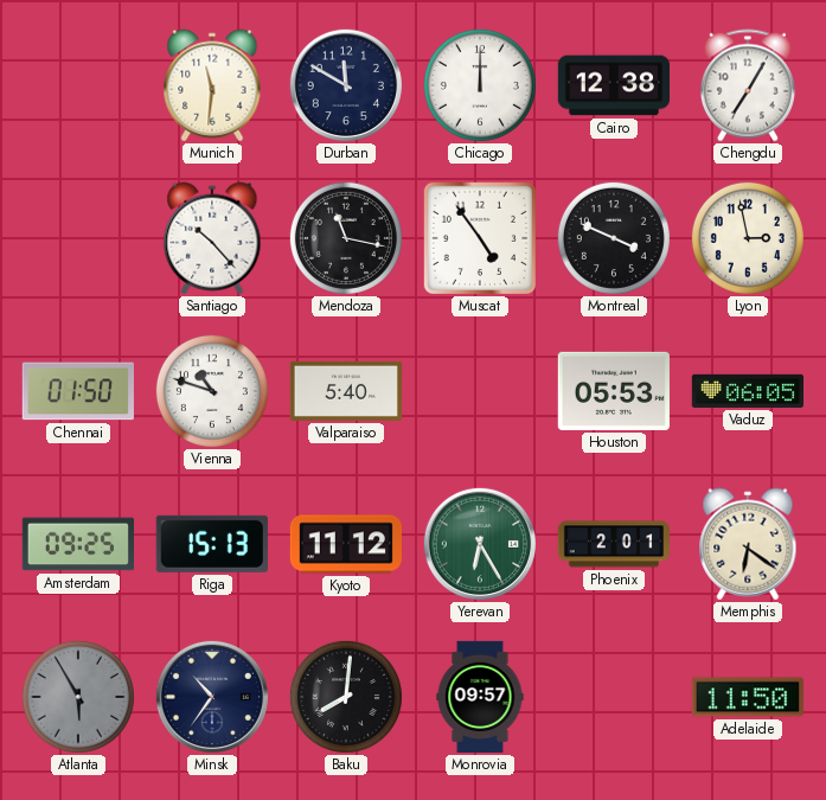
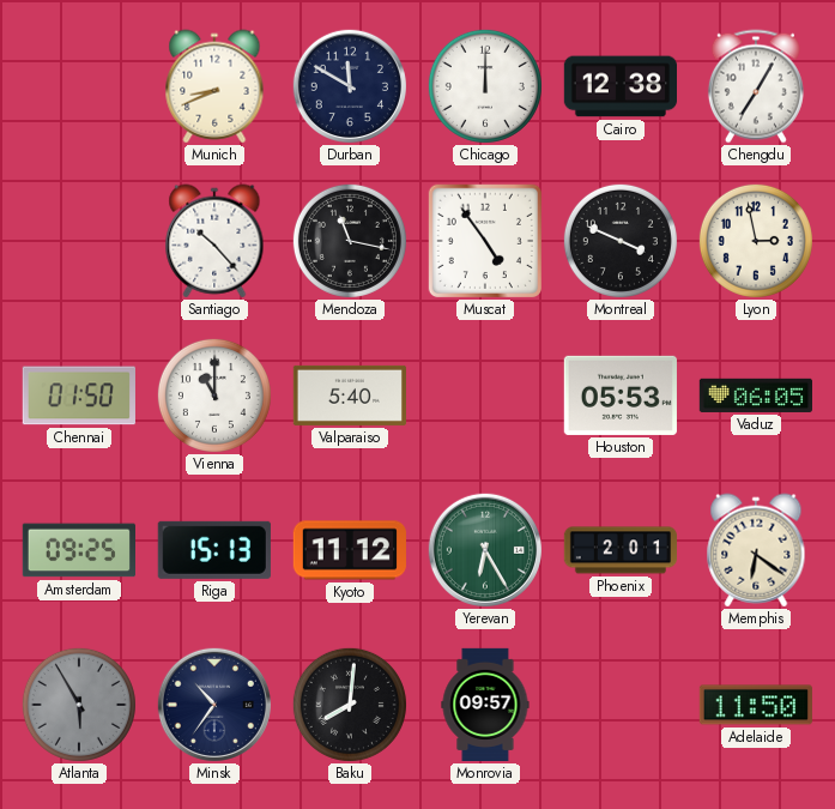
Munich: 11:31 -> 8:41 (214, 86)
Vienna: 10:48 -> 11:00 (214, 396)
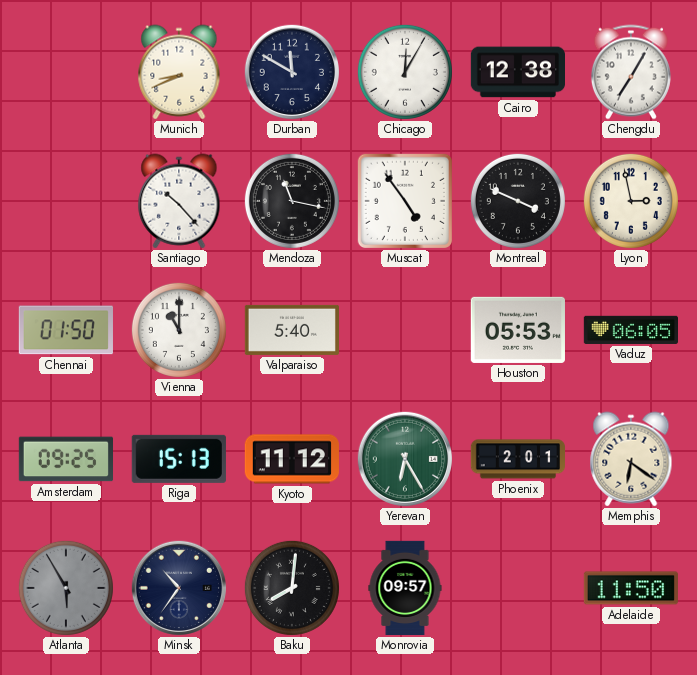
Chicago: 12:00 -> 12:05 (405, 72)
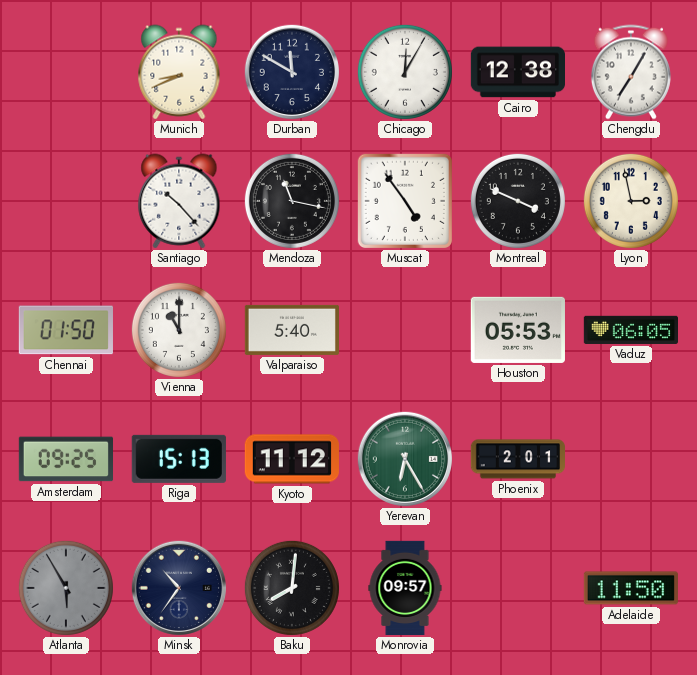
Memphis: 6:21 -> none (631, 459)
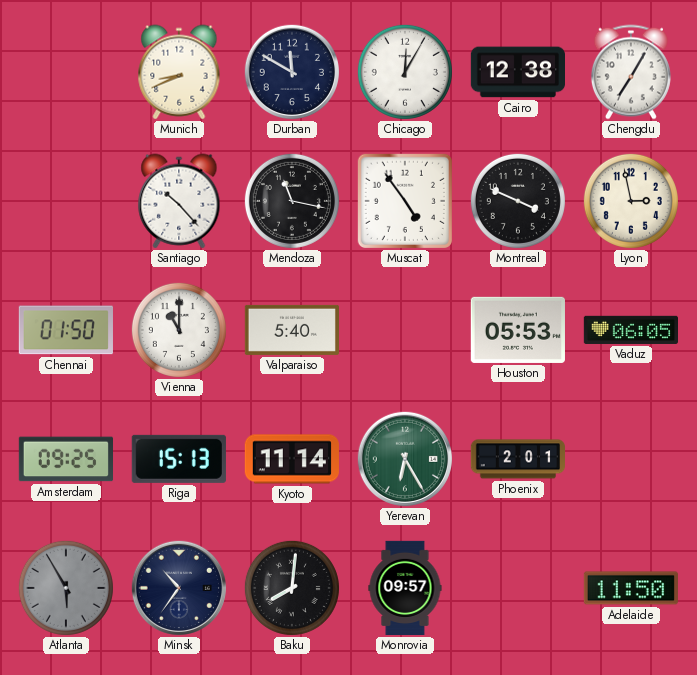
Kyoto: 11:12 -> 11:14 (292, 459)
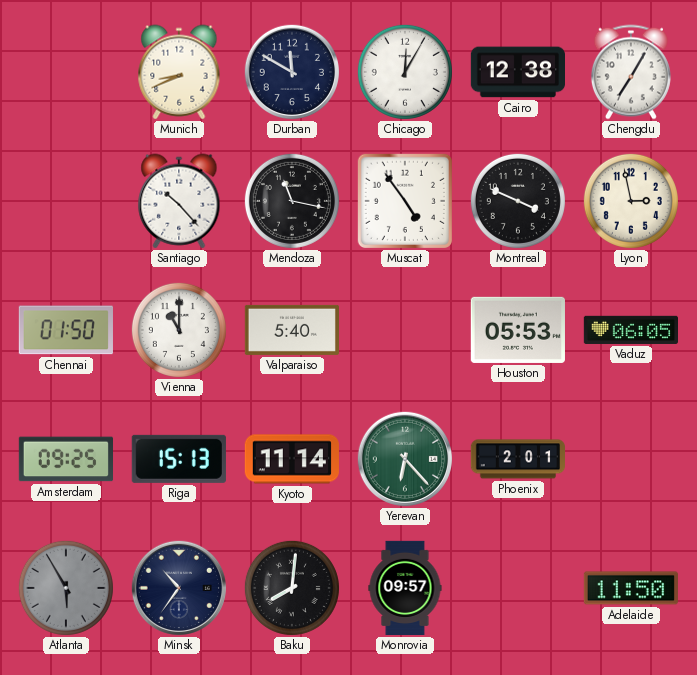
Yerevan: 6:25 -> 6:23 (405, 459)
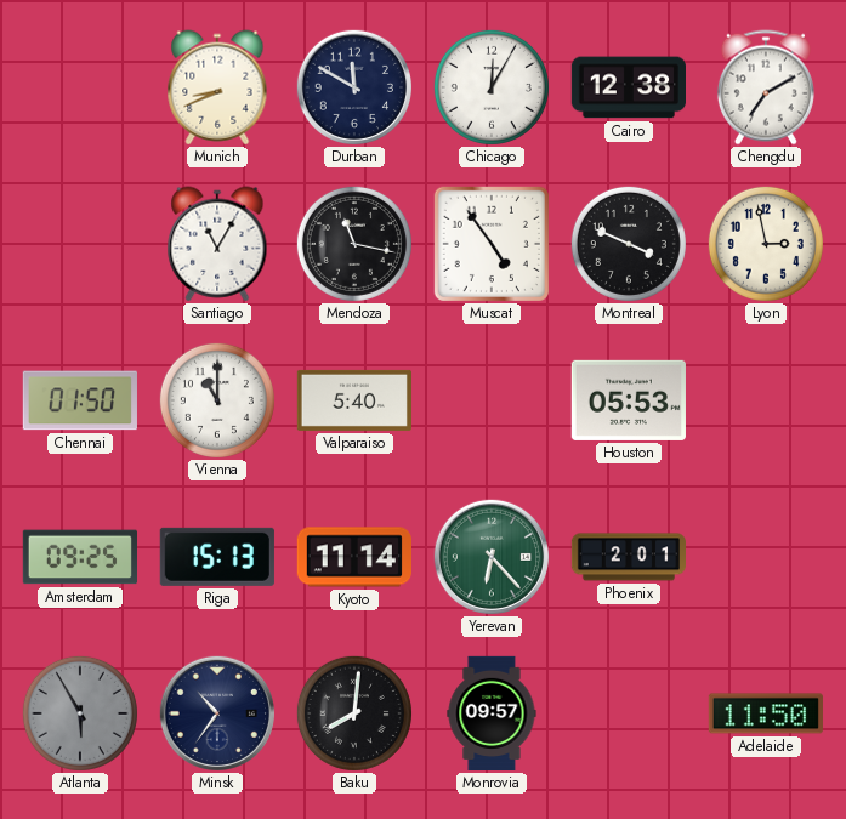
Chengdu: 7:05 -> 7:10 (766, 87)
Santiago: 10:23 -> 11:05 (217, 244)
Vaduz: 06:05 -> none (630, 330)
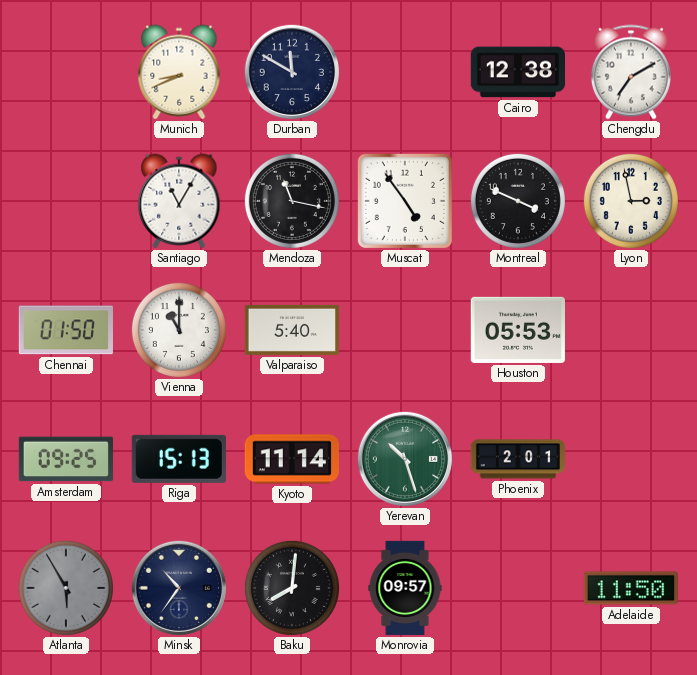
Chicago: 12:05 -> none (492, 87)
Yerevan: 6:23 -> 10:27 (405, 459)
